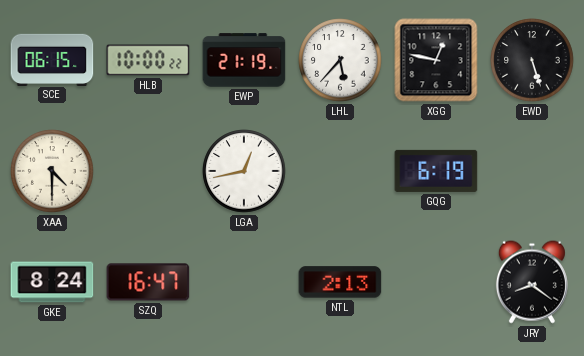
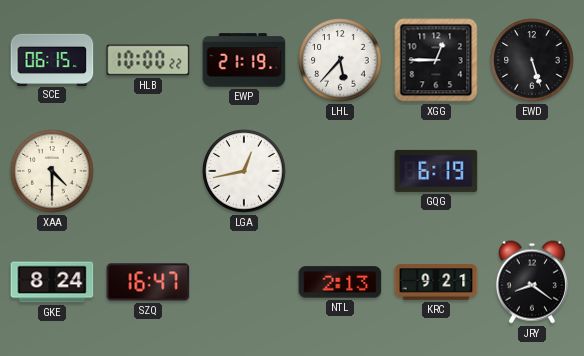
XGG: 12:47 -> 12:45 (436, 60)
KRC: none -> 9:21 (436, 282)
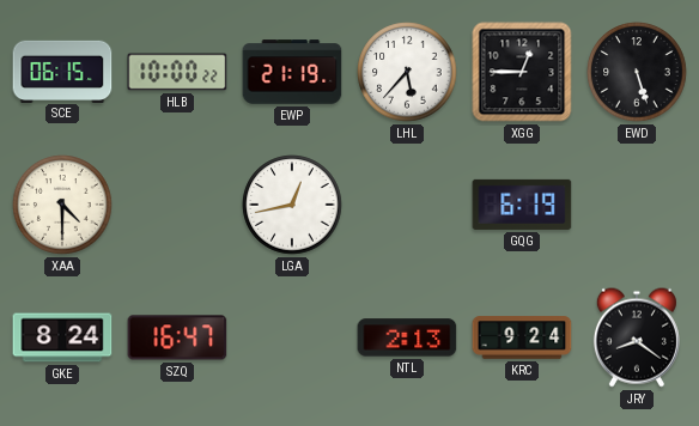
KRC: 9:21 -> 9:24 (522, 337)
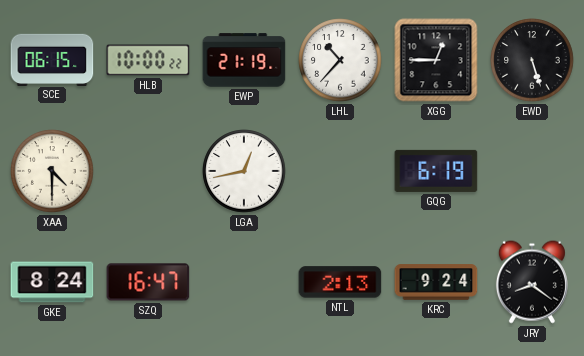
LHL: 5:37 -> 10:37 (340, 60)
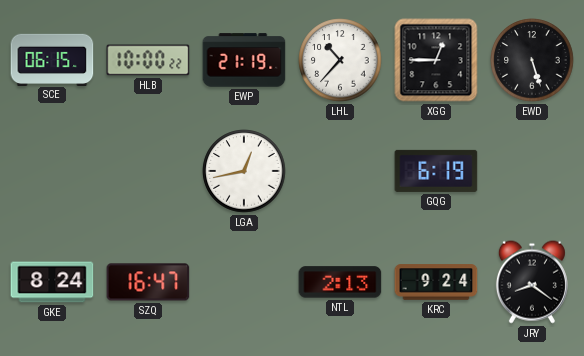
XAA: 4:30 -> none (52, 171)
